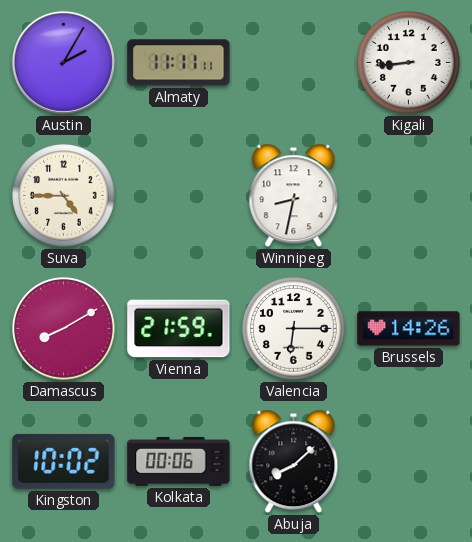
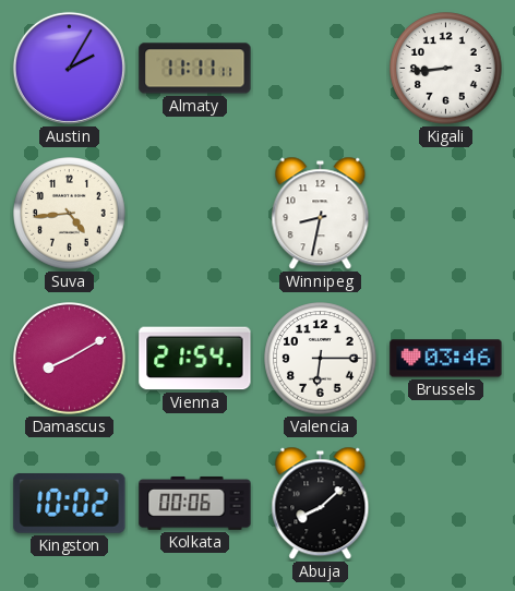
Suva: 4:45 -> 4:44 (70, 214)
Vienna: 21:59 -> 21:54 (195, 359)
Brussels: 14:26 -> 03:46 (446, 359)
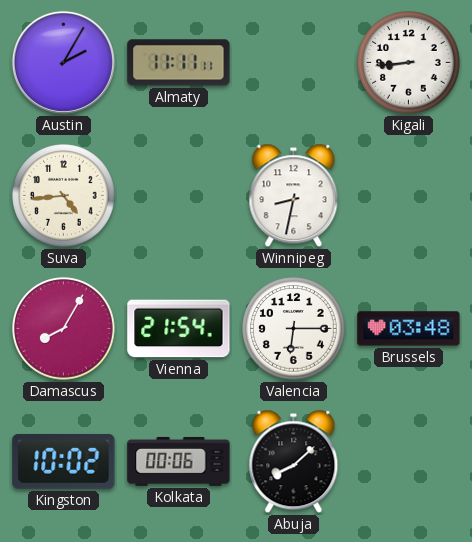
Damascus: 8:10 -> 8:05 (64, 329)
Brussels: 03:46 -> 03:48 (409, 329)
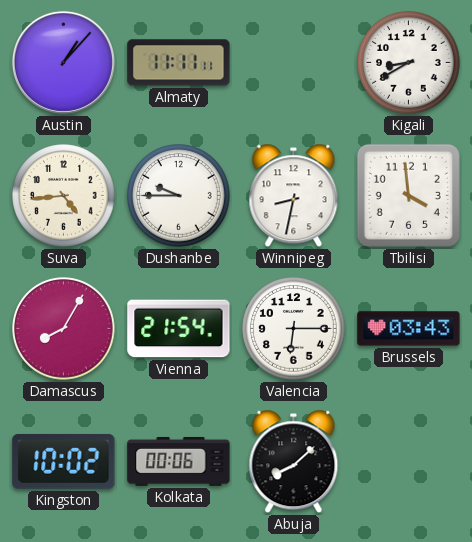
Austin: 2:05 -> 1:07 (63, 62)
Kigali: 8:44 -> 8:40 (409, 63)
Dushanbe: none -> 9:45 (179, 196)
Tbilisi: none -> 3:59 (408, 195)
Brussels: 03:48 -> 03:43 (409, 329)
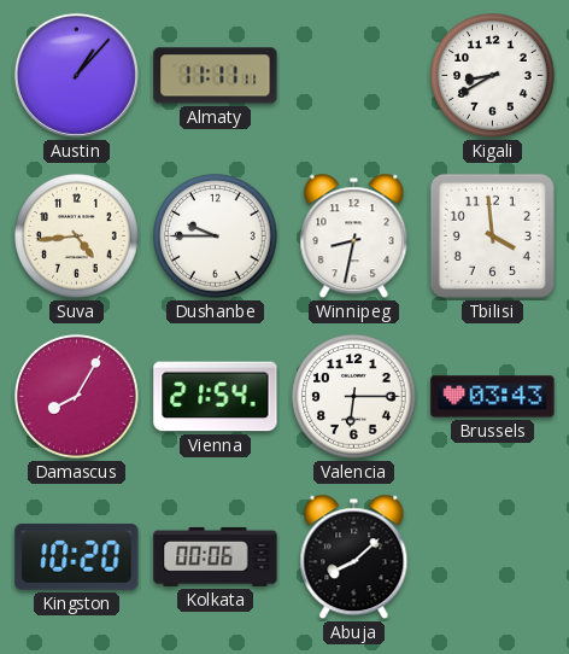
Kingston: 10:02 -> 10:20 (77, 556)
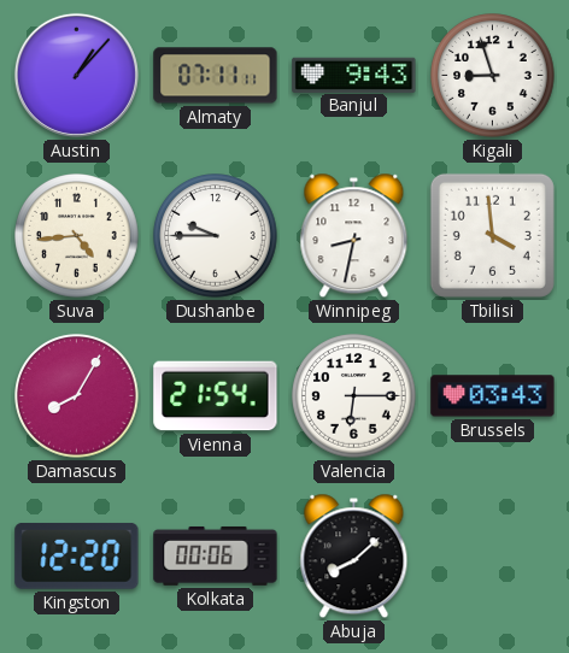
Almaty: 11:11 -> 07:11 (216, 76)
Banjul: none -> 9:43 (354, 75)
Kigali: 8:40 -> 8:57 (493, 76)
Kingston: 10:20 -> 12:20 (77, 555)
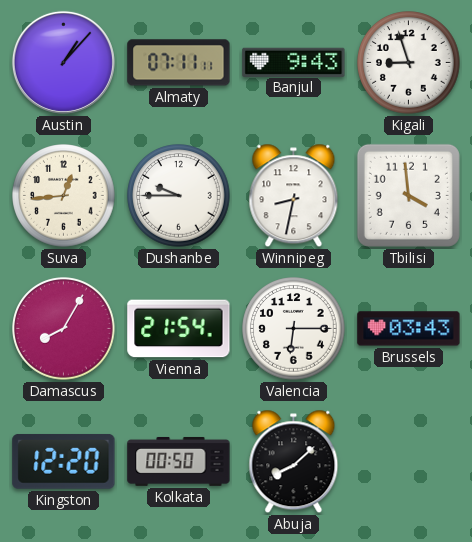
Suva: 4:44 -> 12:44 (64, 196)
Kolkata: 00:06 -> 00:50 (179, 461)
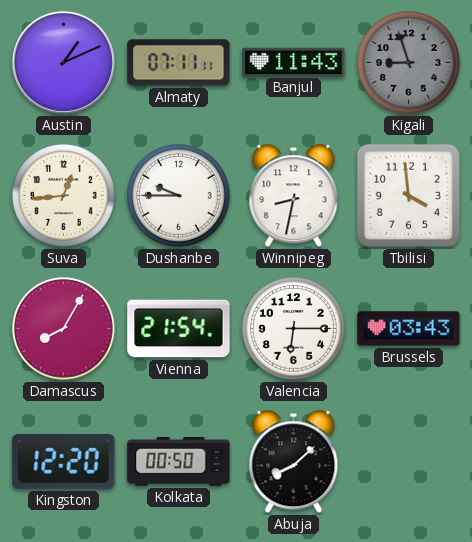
Austin: 1:07 -> 1:11 (63, 62)
Banjul: 9:43 -> 11:43 (294, 62)
Kigali dial: white -> grey (409, 63)
